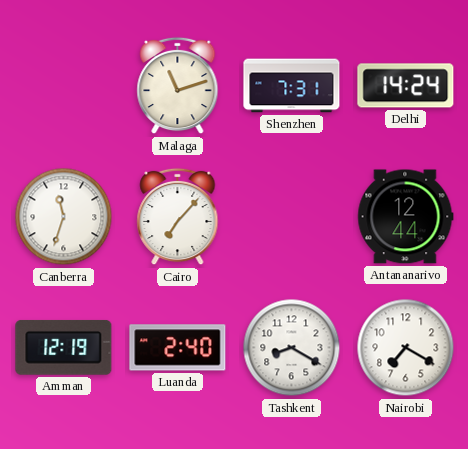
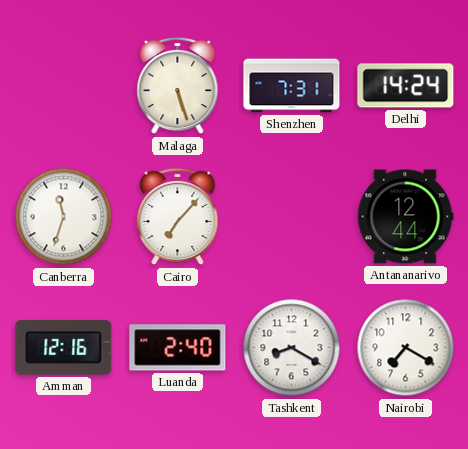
Malaga: 11:12 -> 5:27 (178, 86)
Amman: 12:19 -> 12:16 (64, 347)
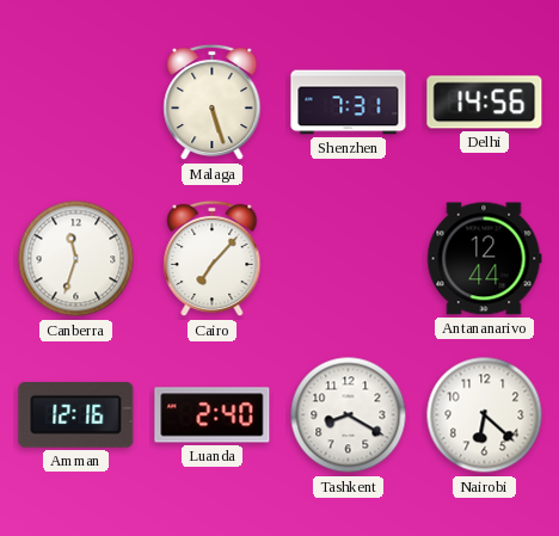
Delhi: 14:24 -> 14:56 (485, 103)
Nairobi: 7:20 -> 6:22 (485, 415)
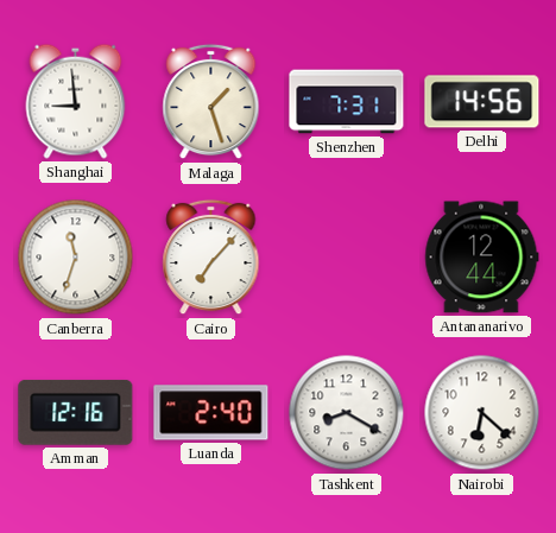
Shanghai: none -> 8:59 (76, 101)
Malaga: 5:27 -> 1:27 (211, 102)
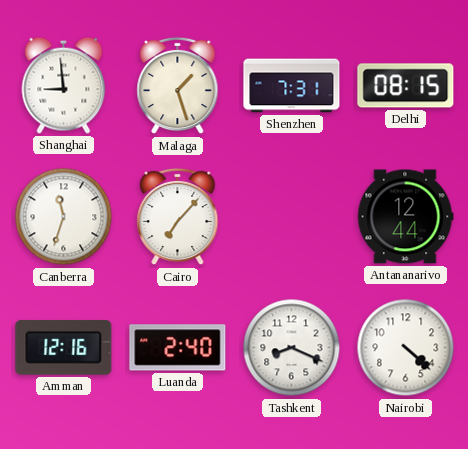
Delhi: 14:56 -> 08:15 (406, 86)
Tashkent: 8:20 -> 8:19 (292, 348)
Nairobi: 6:22 -> 4:22 (406, 348)
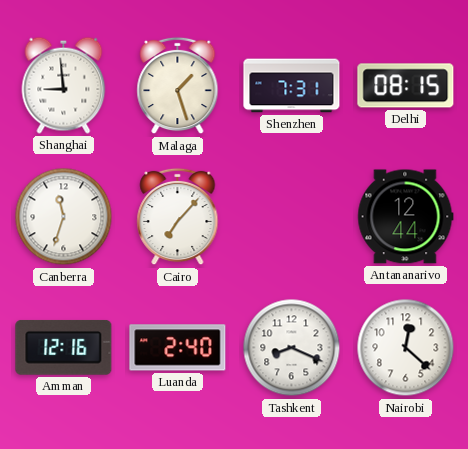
Nairobi: 4:22 -> 12:22 (406, 348)
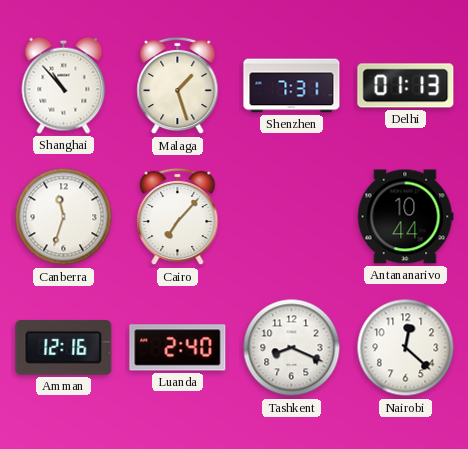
Shanghai: 8:59 -> 10:53 (64, 85)
Delhi: 08:15 -> 01:13 (406, 86)
Antananarivo: 12:44 -> 10:44 (406, 217)
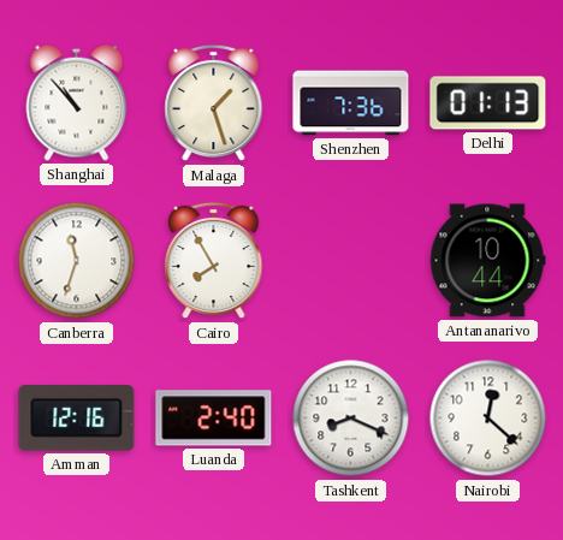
Shenzhen: 7:31 -> 7:36 (351, 103)
Cairo: 7:07 -> 7:55 (214, 261)
